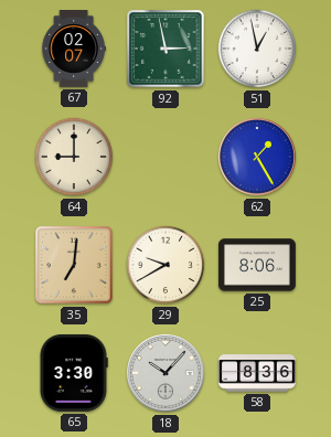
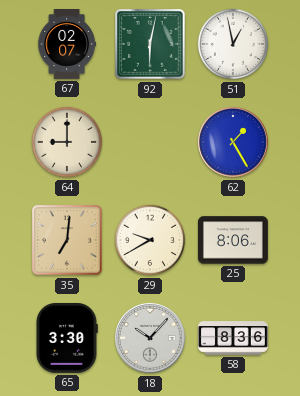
92: 2:58 -> 6:02 (150, 44)
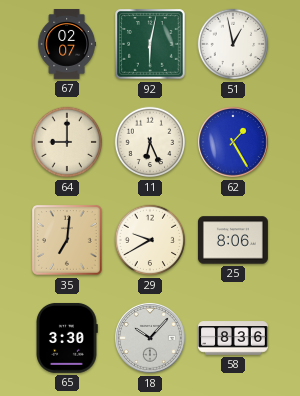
11: none -> 6:26 (150, 142)
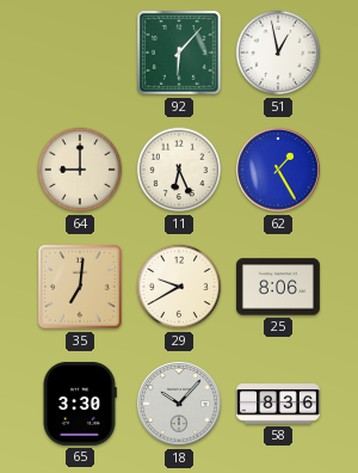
67: 02:07 -> none (67, 45)
92: 6:02 -> 6:07 (179, 53)
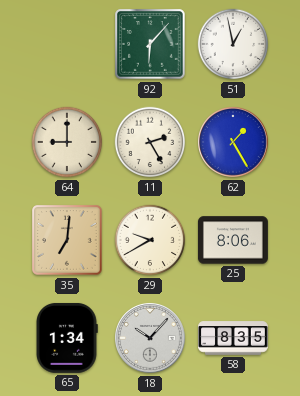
11: 6:26 -> 2:25 (150, 142)
65: 3:30 -> 1:34 (67, 338)
58: 8:36 -> 8:35 (234, 338)
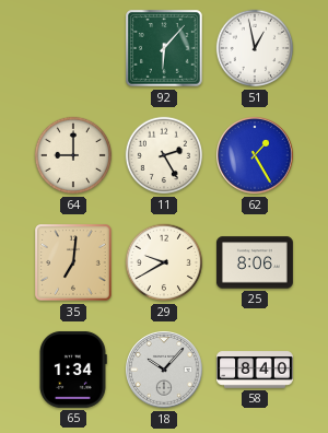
58: 8:35 -> 8:40 (256, 370)
